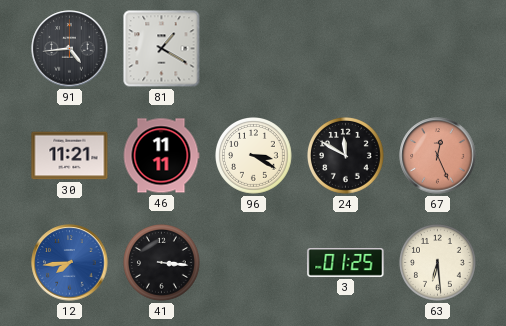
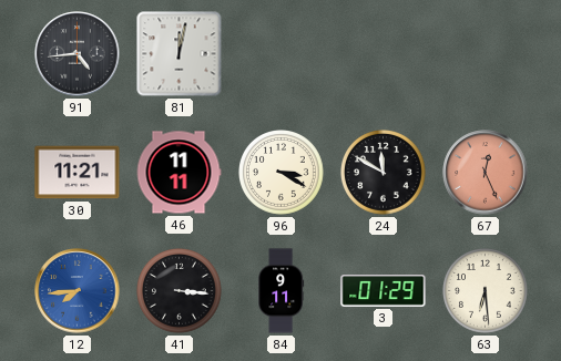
81: 1:20 -> 12:02 (180, 54)
84: none -> 9:11 (282, 291)
3: 01:25 -> 01:29 (384, 291)
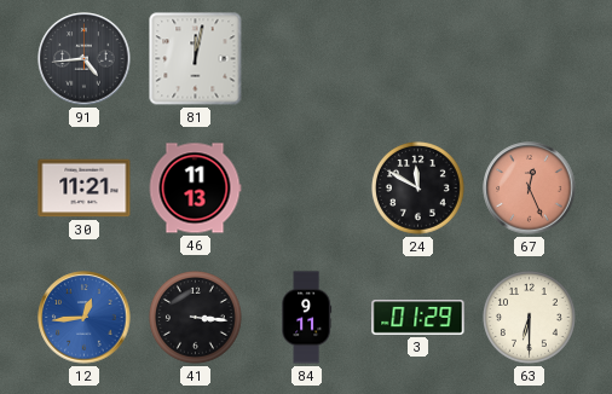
46: 11:11 -> 11:13 (195, 189)
96: 3:20 -> none (282, 173)
12: 7:44 -> 12:44 (85, 318)
63: 6:29 -> 6:30 (530, 318)
